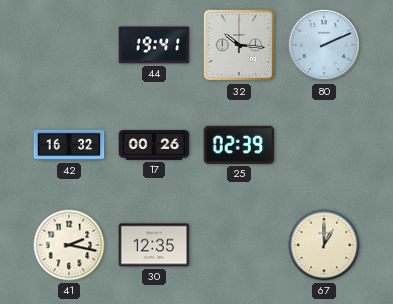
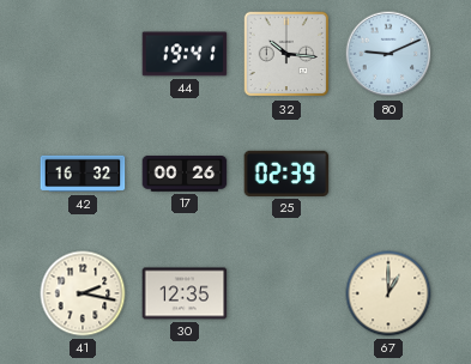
80: 2:11 -> 9:11 (388, 54)
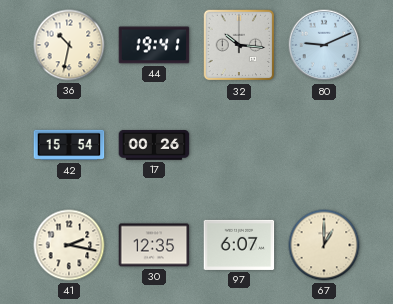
36: none -> 10:32 (69, 45)
42: 16:32 -> 15:54 (69, 145)
25: 02:39 -> none (286, 174)
97: none -> 6:07 (239, 245)
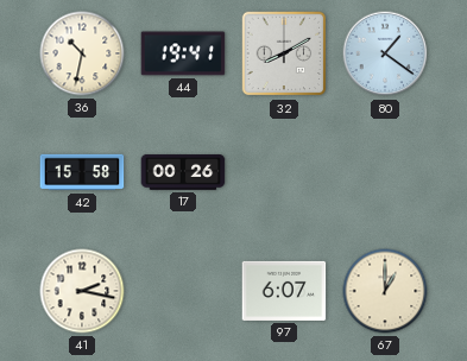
32: 10:16 -> 8:10 (284, 53)
80: 9:11 -> 1:21 (385, 53)
42: 15:54 -> 15:58 (82, 172)
30: 12:35 -> none (154, 245)
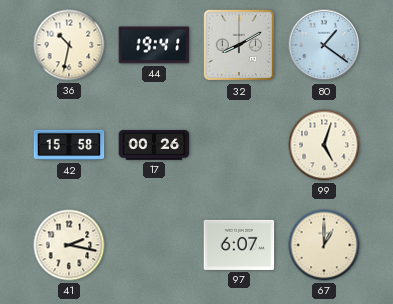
99: none -> 5:03 (324, 145)
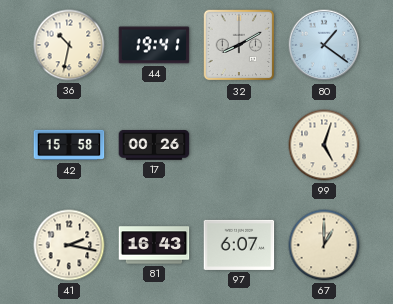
81: none -> 16:43 (154, 245)
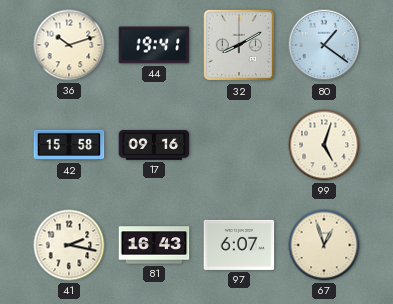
36: 10:32 -> 10:12 (69, 45)
17: 00:26 -> 09:16 (154, 146)
67: 1:00 -> 12:57 (324, 245)
